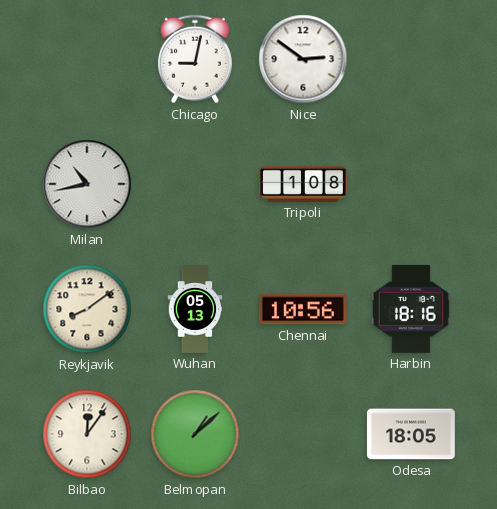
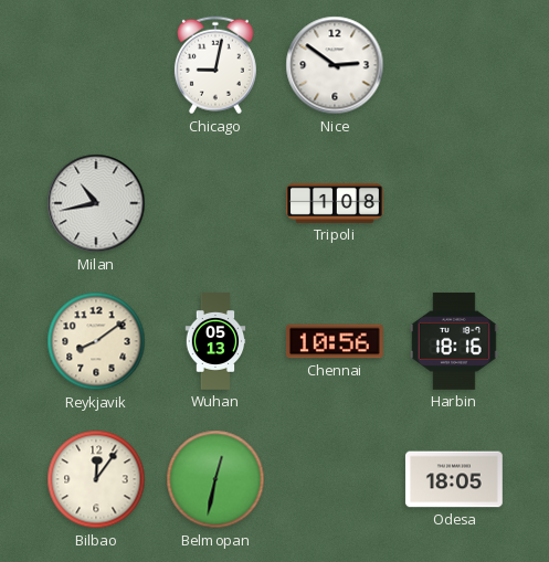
Belmopan: 1:08 -> 12:32 (215, 479)
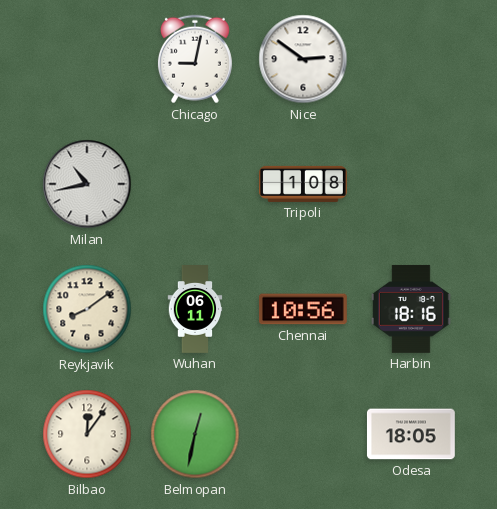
Wuhan: 05:13 -> 06:11 (195, 309)
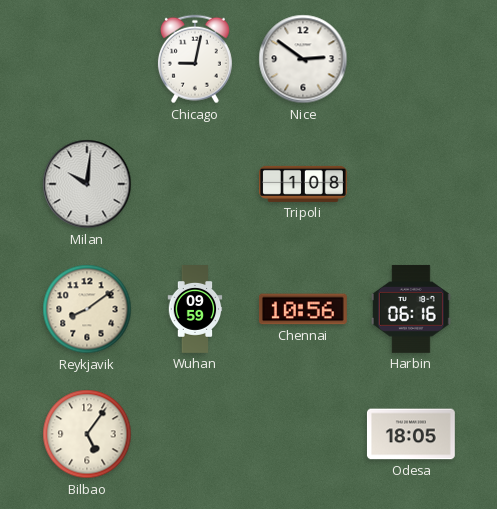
Milan: 10:43 -> 10:01 (87, 184)
Wuhan: 06:11 -> 09:59 (195, 309)
Harbin: 18:16 -> 06:16 (411, 309)
Bilbao: 12:06 -> 5:06 (87, 434)
Belmopan: 12:32 -> none (195, 434)
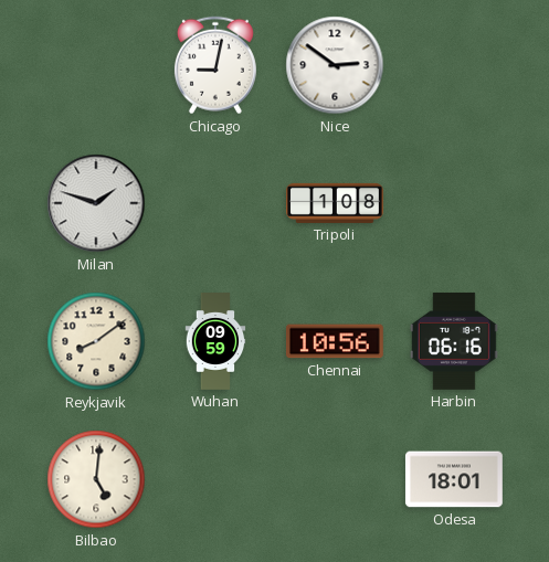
Milan: 10:01 -> 1:48 (96, 203)
Bilbao: 5:06 -> 5:01 (96, 479)
Odesa: 18:05 -> 18:01 (454, 479)
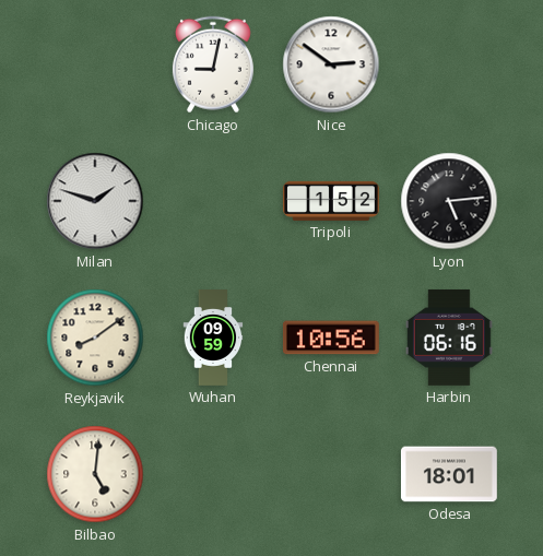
Tripoli: 1:08 -> 1:52 (332, 201)
Lyon: none -> 5:14 (449, 201)
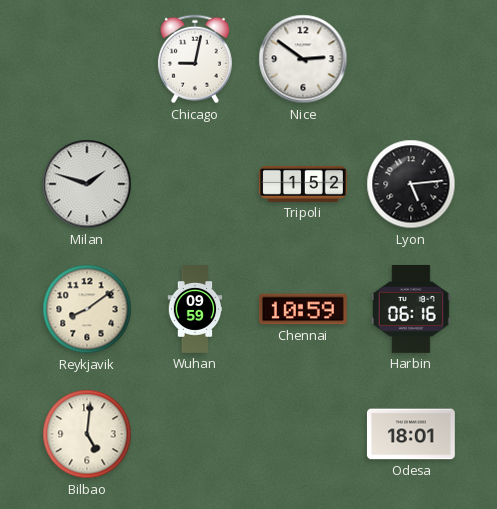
Chennai: 10:56 -> 10:59 (303, 309)
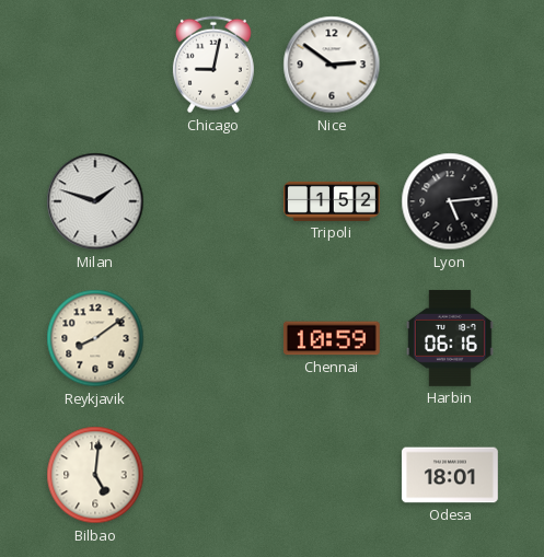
Wuhan: 09:59 -> none (195, 309)
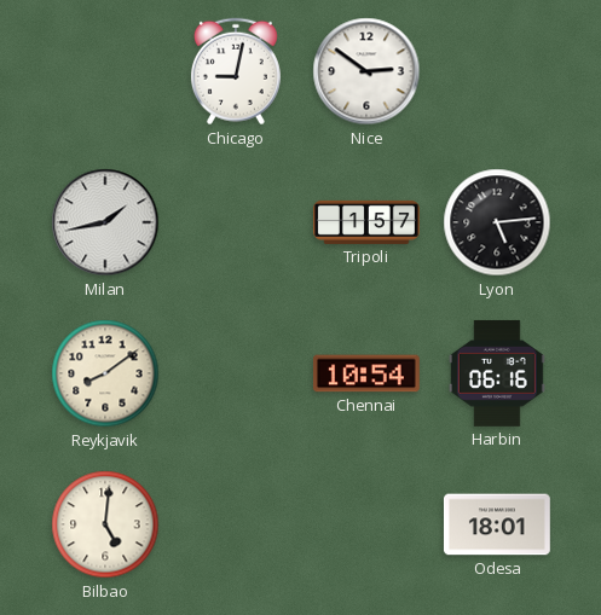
Milan: 1:48 -> 1:43 (105, 222)
Tripoli: 1:52 -> 1:57 (368, 222)
Chennai: 10:59 -> 10:54 (366, 373)
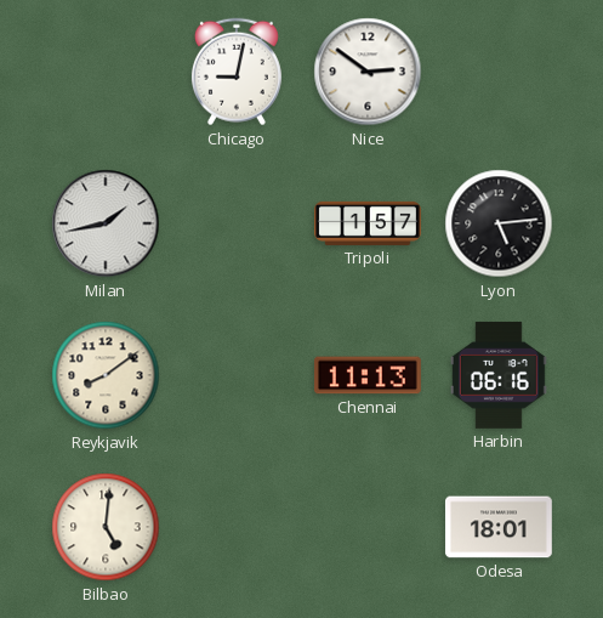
Chennai: 10:54 -> 11:13 (368, 375)
